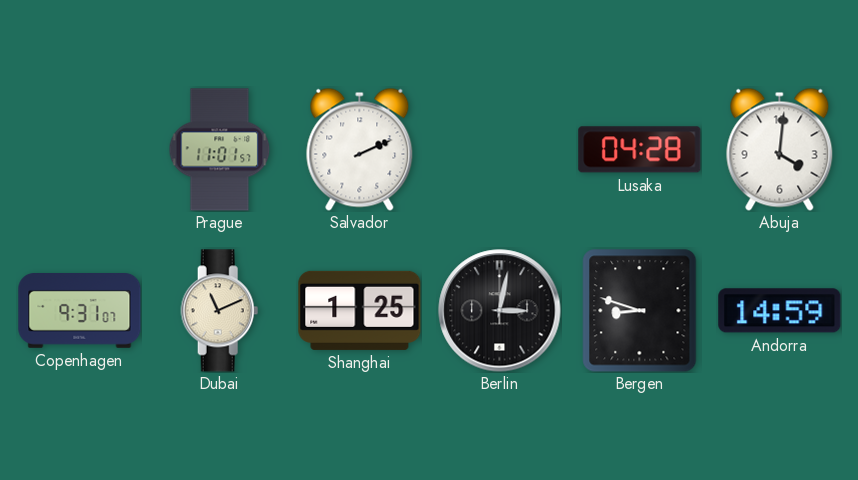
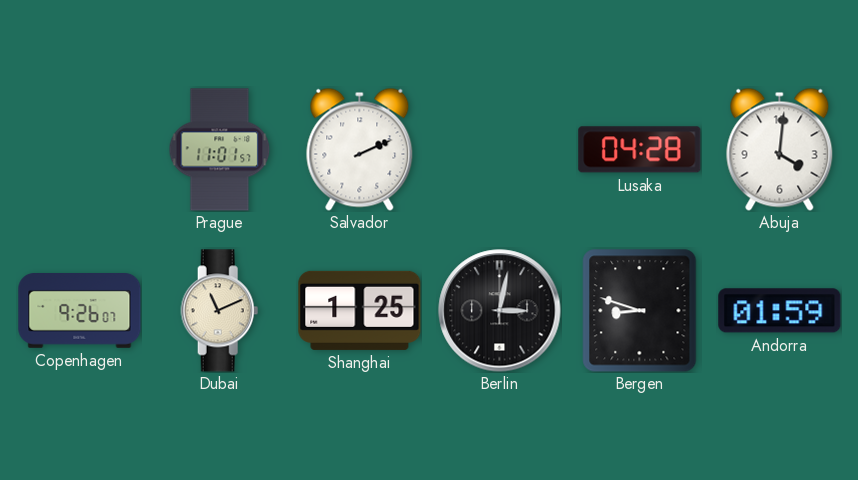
Copenhagen: 9:31 -> 9:26 (80, 311)
Andorra: 14:59 -> 01:59 (780, 311)
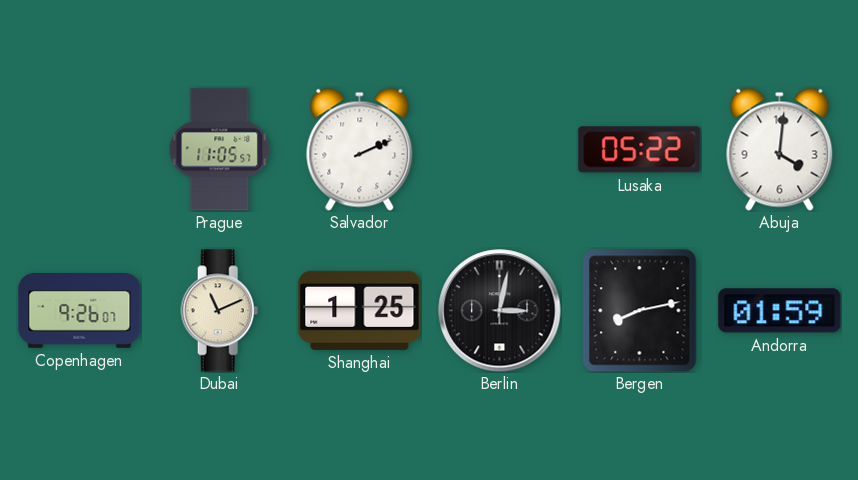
Prague: 11:01 -> 11:05 (220, 150)
Lusaka: 04:28 -> 05:22 (640, 150)
Bergen: 8:48 -> 8:13 (640, 311)
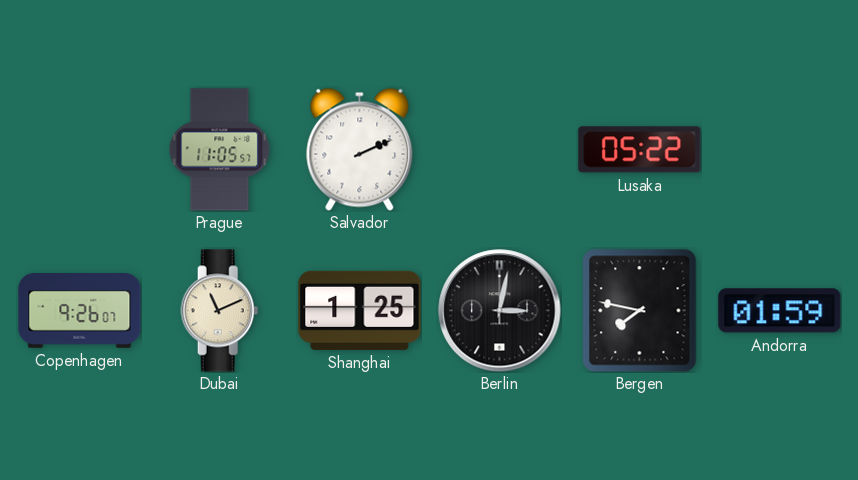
Abuja: 4:01 -> none (780, 149)
Bergen: 8:13 -> 7:47 (640, 311)
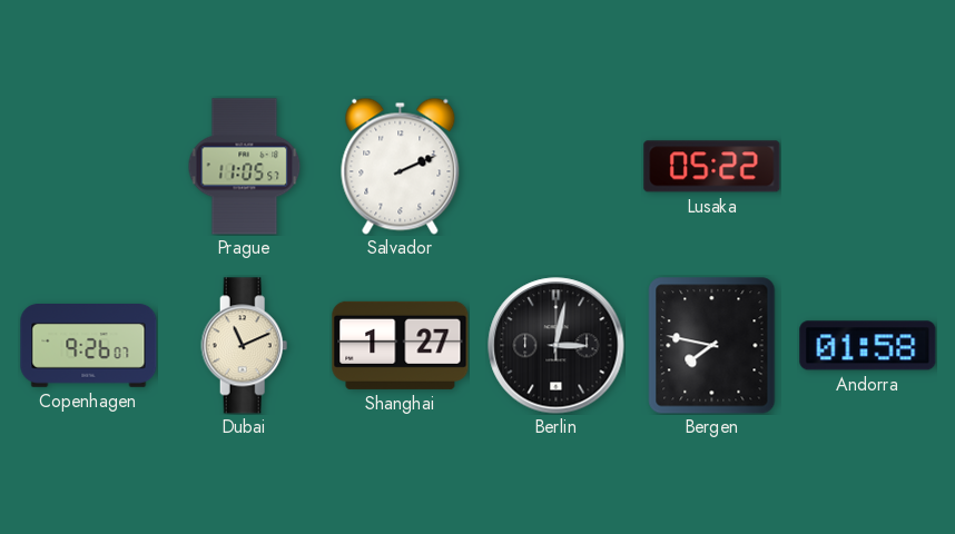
Shanghai: 1:25 -> 1:27 (401, 345)
Andorra: 01:59 -> 01:58 (868, 346)
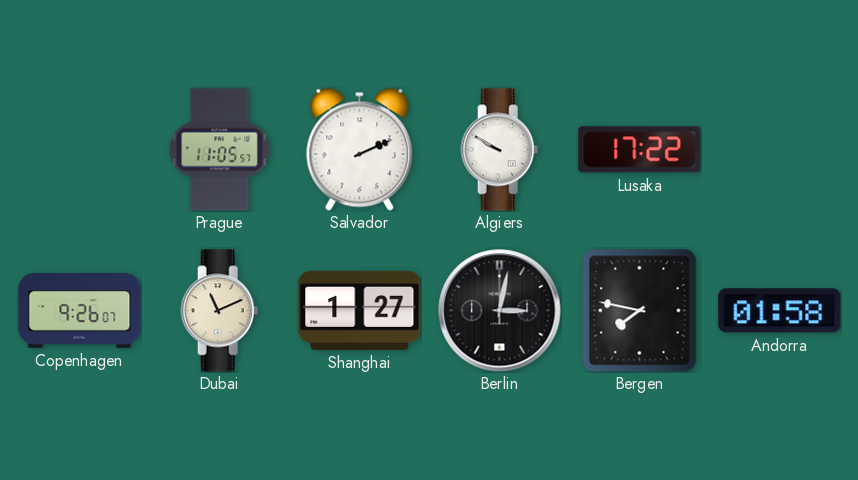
Algiers: none -> 9:50 (500, 150)
Lusaka: 05:22 -> 17:22 (640, 150)
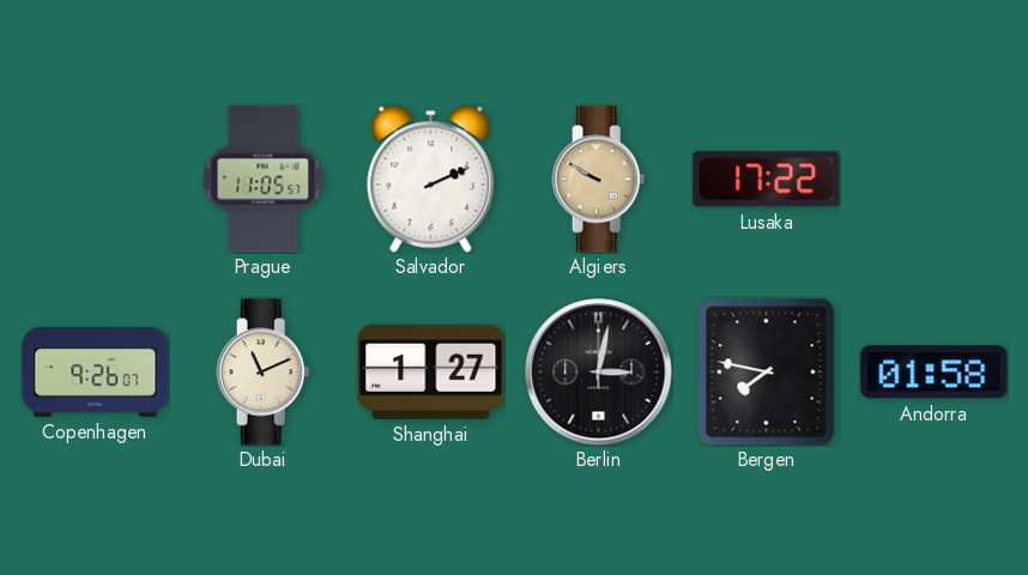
Algiers dial: white -> champagne (599, 180)
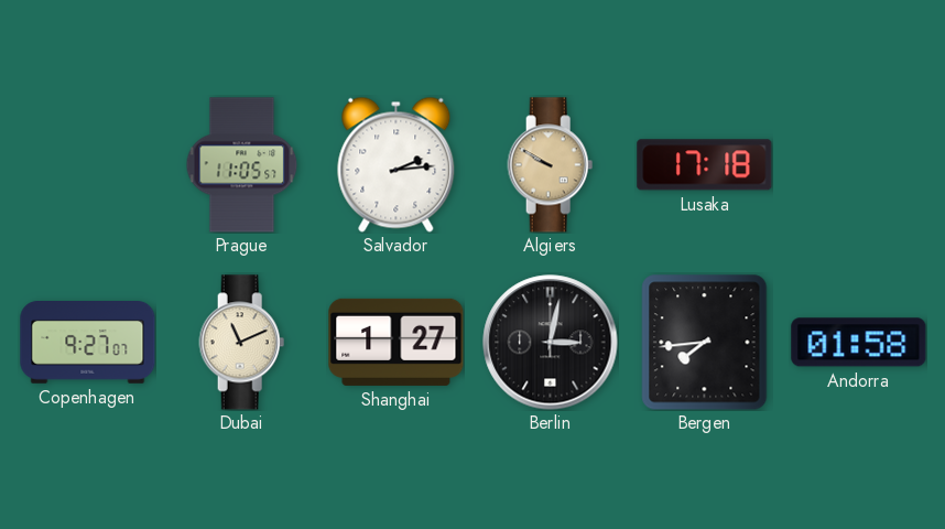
Salvador: 2:11 -> 2:14 (397, 164)
Lusaka: 17:22 -> 17:18 (705, 165)
Copenhagen: 9:26 -> 9:27 (88, 343)
Bergen: 7:47 -> 7:44 (705, 343)
